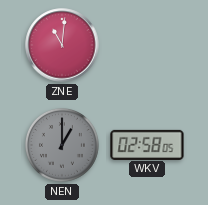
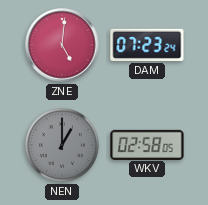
ZNE: 11:01 -> 5:01 (62, 45)
DAM: none -> 07:23 (147, 45)
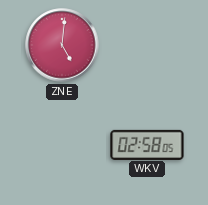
DAM: 07:23 -> none (147, 45)
NEN: 1:00 -> none (62, 145)
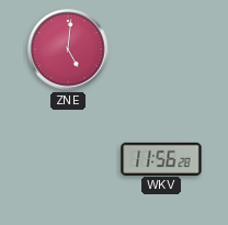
WKV: 02:58 -> 11:56 (161, 158)
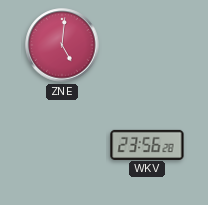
WKV: 11:56 -> 23:56 (147, 144)
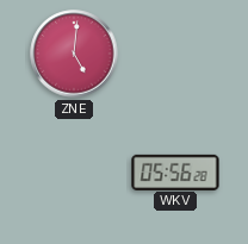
WKV: 23:56 -> 05:56 (175, 171)
